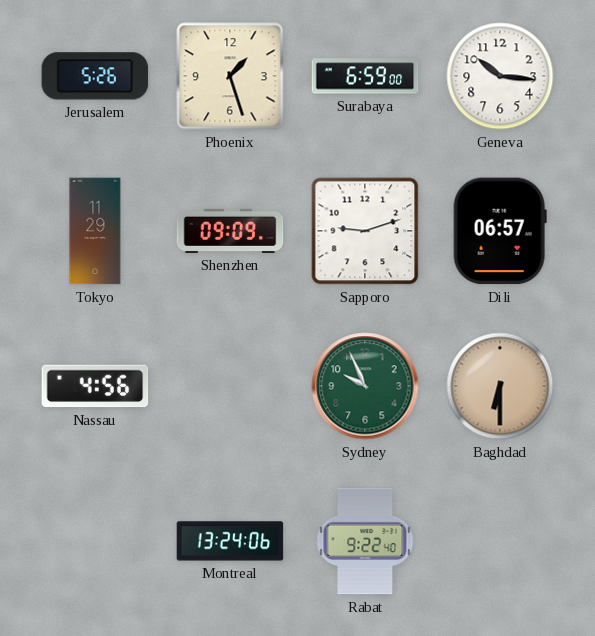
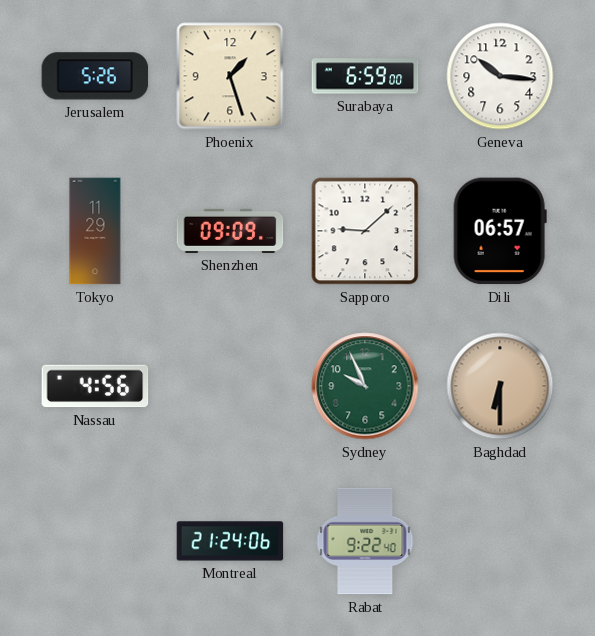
Sapporo: 9:12 -> 9:08 (365, 231)
Montreal: 13:24 -> 21:24 (230, 541)
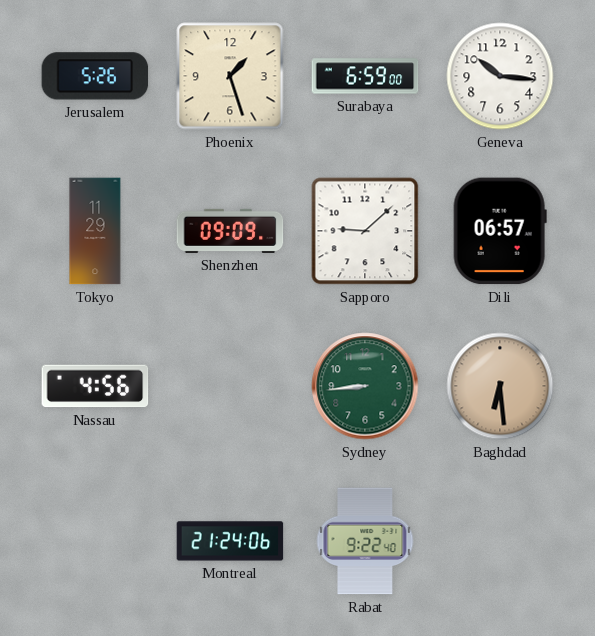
Sydney: 9:56 -> 8:44 (365, 386)
Baghdad: 6:30 -> 6:29 (500, 386)
